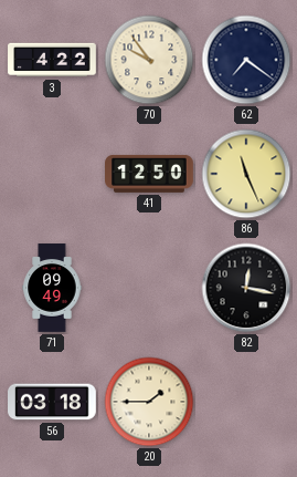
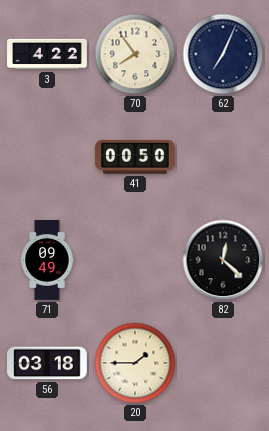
70: 9:54 -> 7:54 (135, 54)
62: 7:21 -> 7:04 (223, 54)
41: 12:50 -> 00:50 (135, 157)
86: 11:26 -> none (246, 174)
82: 12:17 -> 12:22 (223, 260)
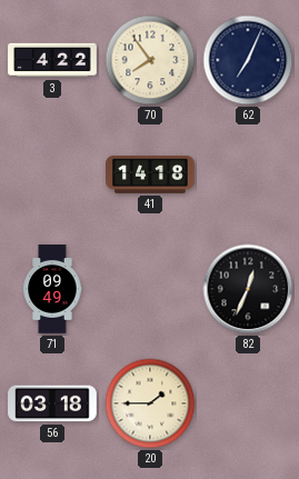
41: 00:50 -> 14:18 (150, 174)
82: 12:22 -> 12:34 (248, 289)
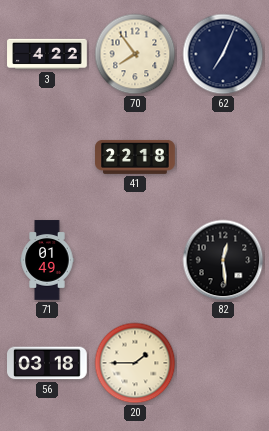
41: 14:18 -> 22:18 (135, 157)
71: 09:49 -> 01:49 (47, 260)
82: 12:34 -> 12:29 (223, 260)
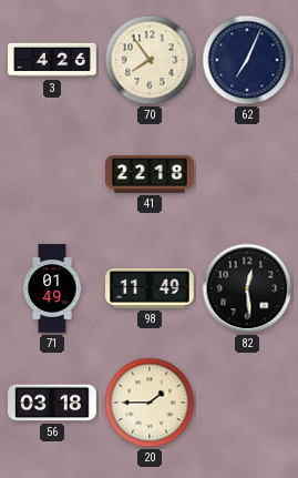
3: 4:22 -> 4:26 (52, 60)
98: none -> 11:49 (150, 288)
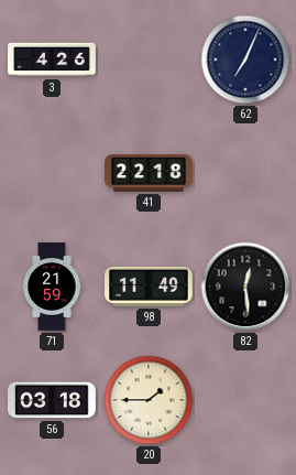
70: 7:54 -> none (150, 60)
71: 01:49 -> 21:59 (52, 287)
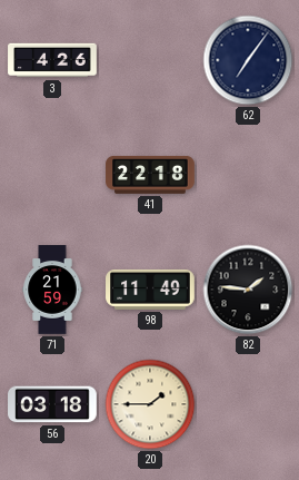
62: 7:04 -> 7:06 (248, 60)
82: 12:29 -> 1:46 (248, 290)
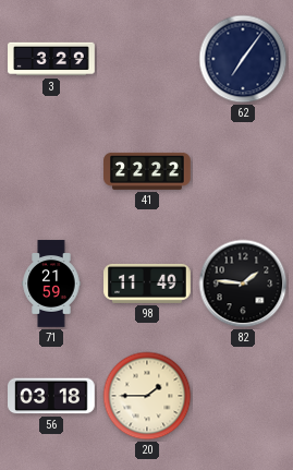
3: 4:26 -> 3:29 (51, 59)
41: 22:18 -> 22:22 (147, 171)
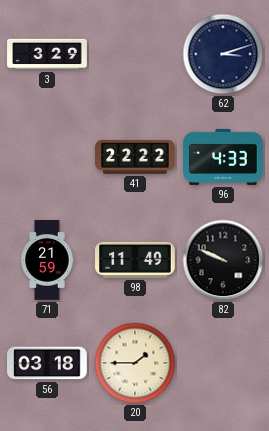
62: 7:06 -> 3:12 (223, 54)
96: none -> 4:33 (223, 157)
82: 1:46 -> 9:49 (223, 260)
